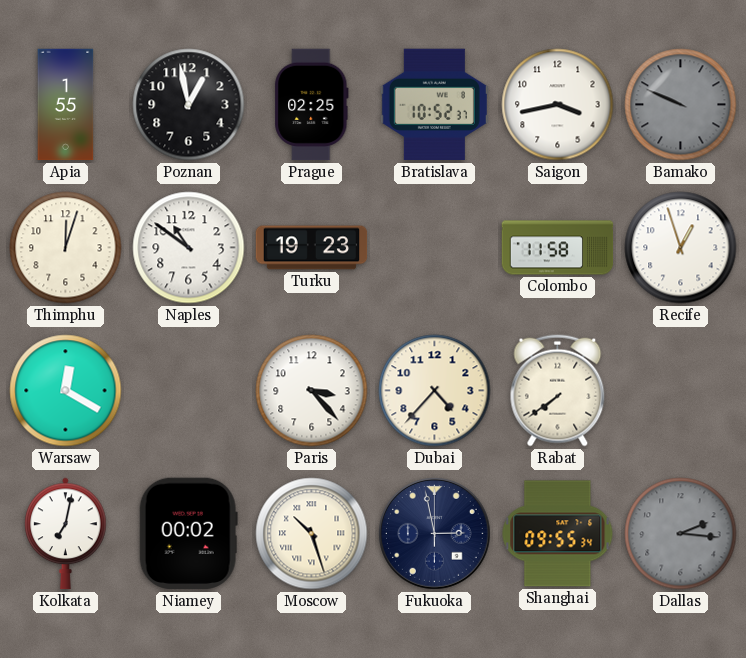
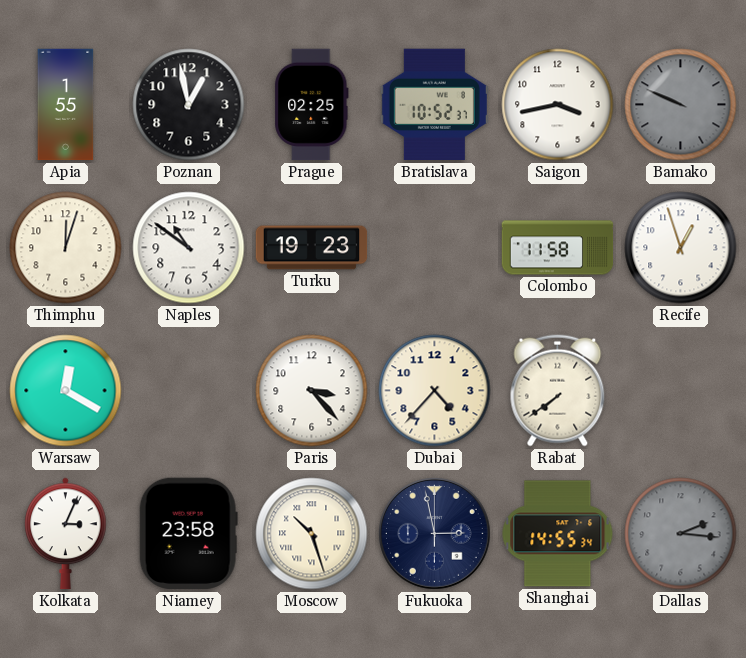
Kolkata: 7:02 -> 3:04 (66, 534)
Niamey: 00:02 -> 23:58 (188, 534)
Shanghai: 09:55 -> 14:55 (558, 534)
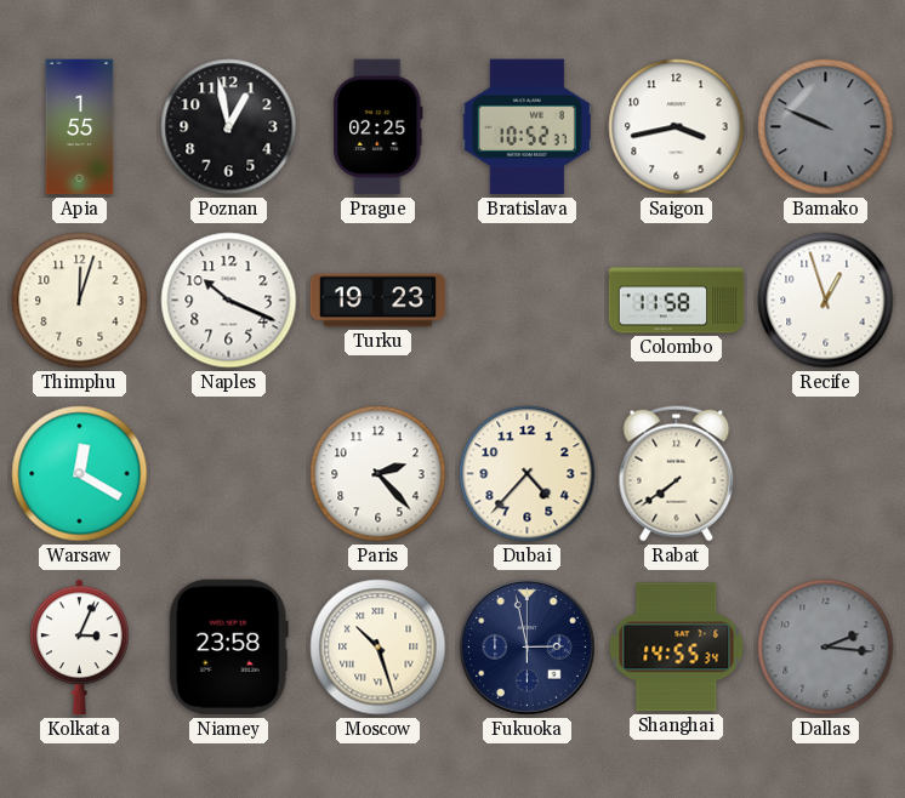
Naples: 10:51 -> 10:19 (229, 301)
Paris: 3:23 -> 2:23 (378, 474)
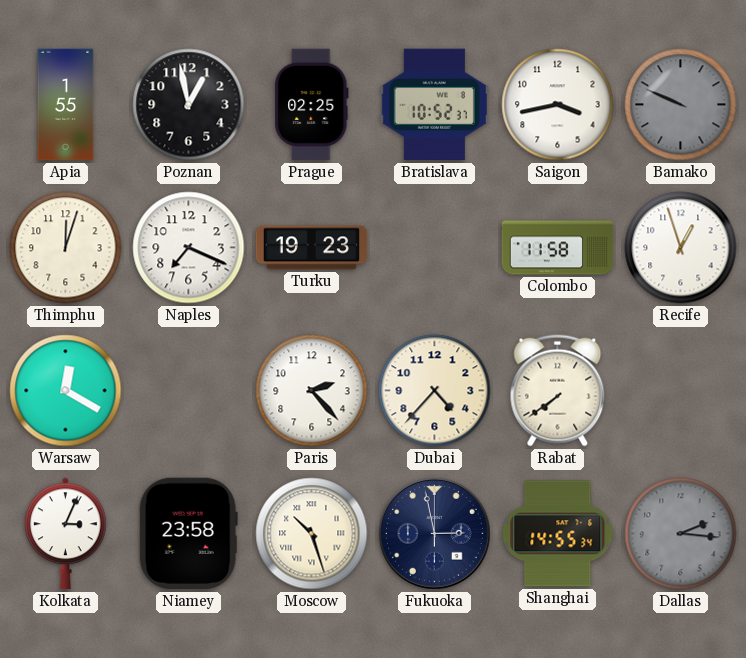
Naples: 10:19 -> 7:19 (189, 248)
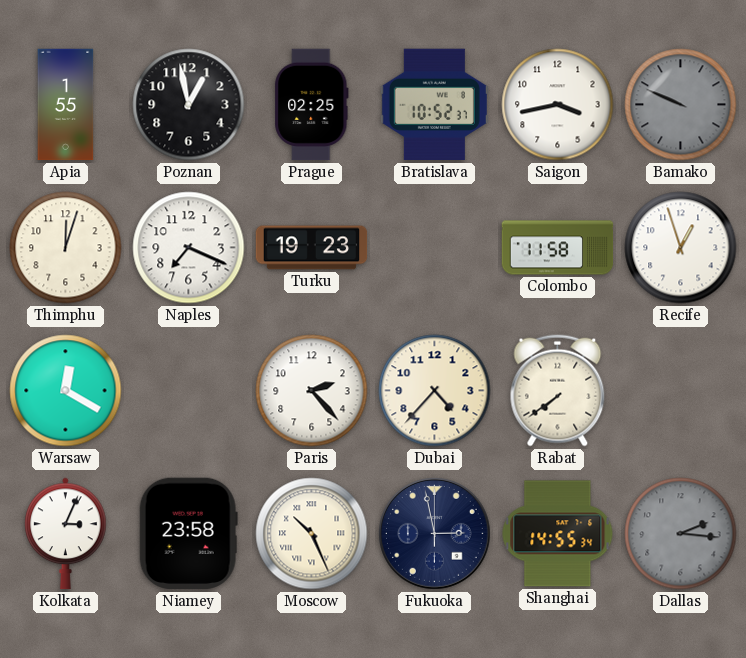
Moscow: 10:27 -> 10:26 (312, 534)
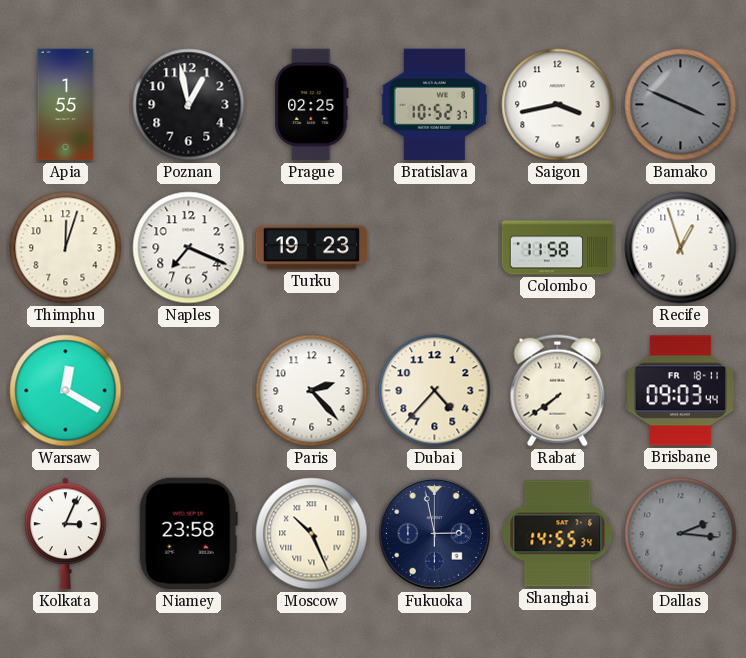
Bamako: 9:49 -> 3:49 (681, 105)
Brisbane: none -> 09:03 (681, 391)
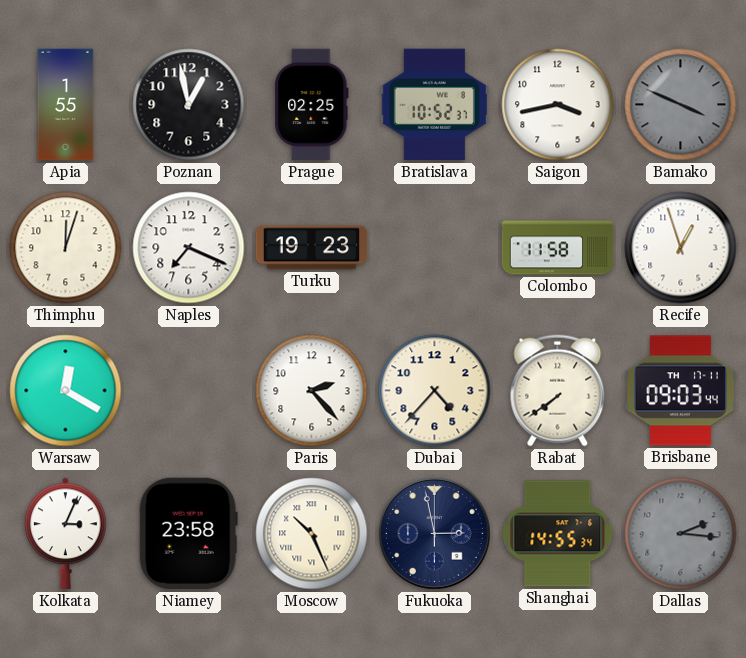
Brisbane date: FR 18-11 -> TH 17-11 (681, 391)
